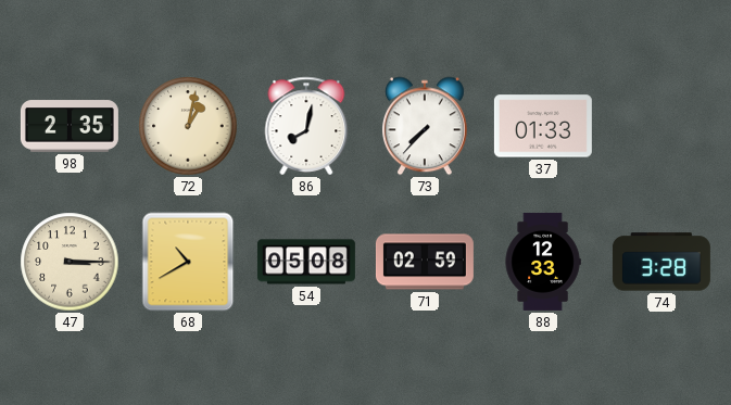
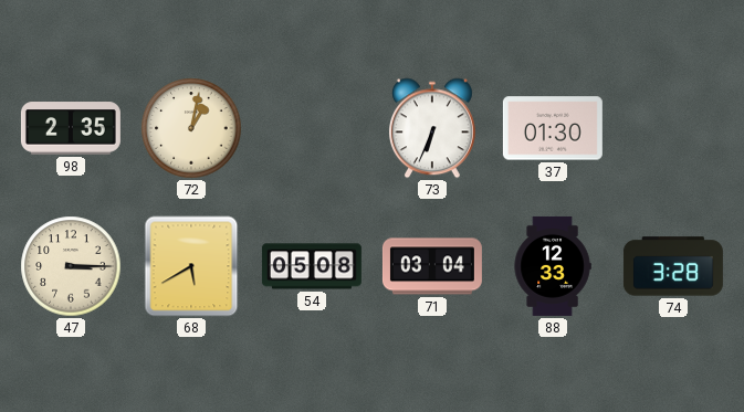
86: 8:02 -> none (306, 126)
73: 7:37 -> 6:34 (432, 128)
37: 01:33 -> 01:30 (553, 128)
68: 10:40 -> 5:40 (191, 266)
71: 02:59 -> 03:04 (432, 266)
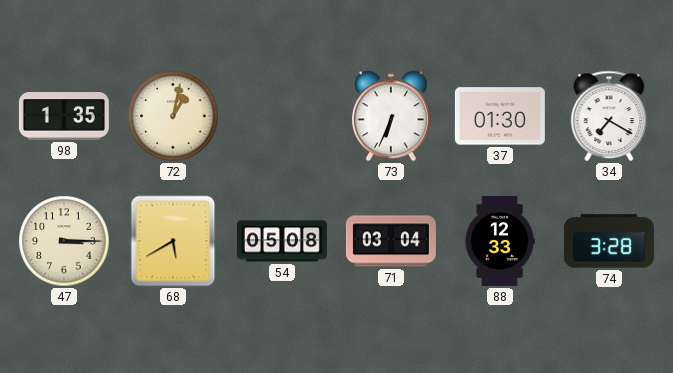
98: 2:35 -> 1:35 (64, 116)
34: none -> 7:20 (609, 116)
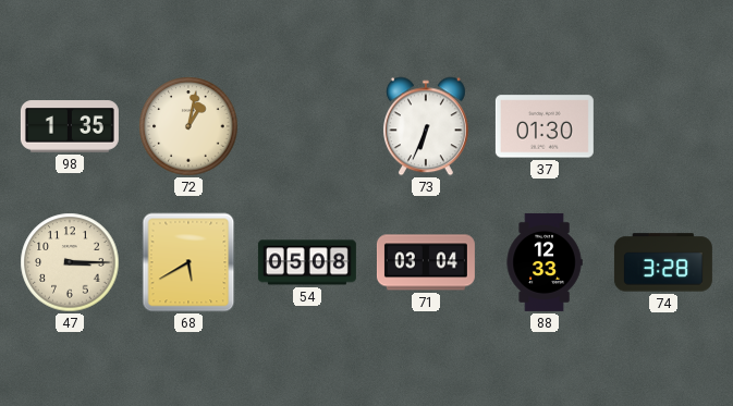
34: 7:20 -> none (609, 116)
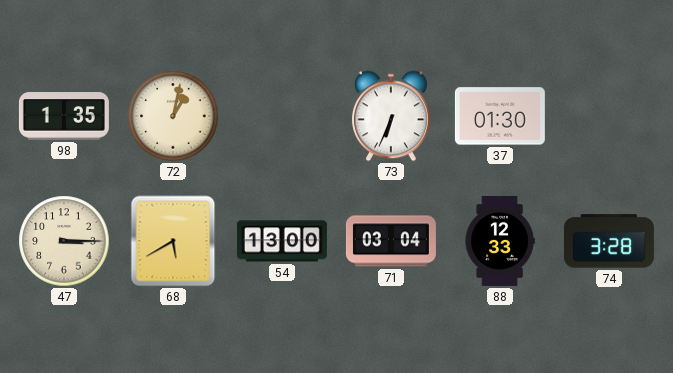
54: 05:08 -> 13:00 (282, 241)
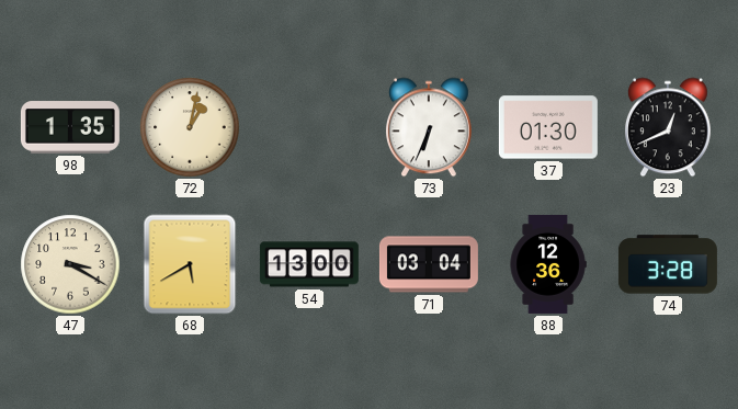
23: none -> 12:41 (668, 127)
47: 3:15 -> 3:20 (70, 264)
88: 12:33 -> 12:36 (548, 264)
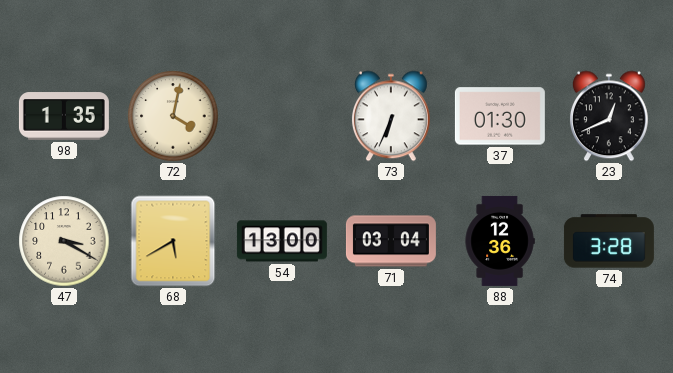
72: 1:02 -> 4:02 (173, 116)
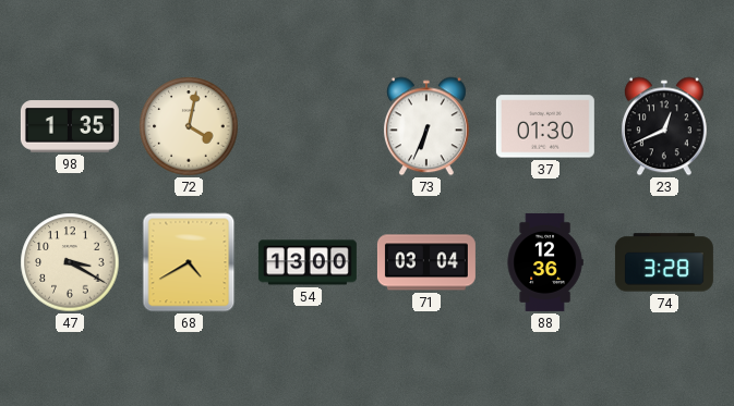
68: 5:40 -> 4:40 (189, 262)
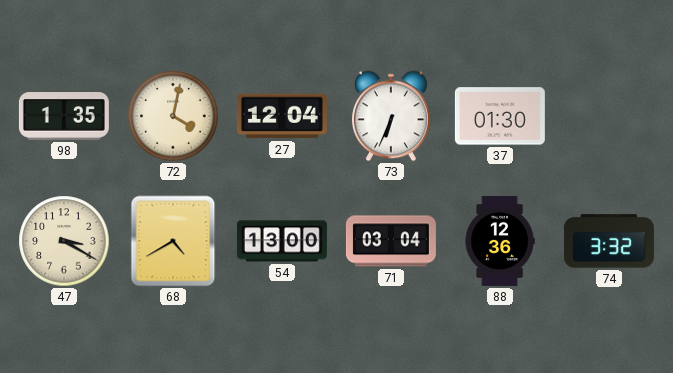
27: none -> 12:04 (282, 116)
23: 12:41 -> none (664, 126)
74: 3:28 -> 3:32 (609, 241)
